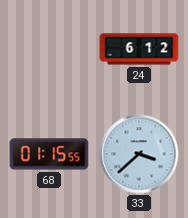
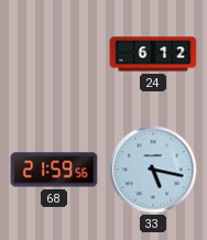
68: 01:15 -> 21:59 (54, 170)
33: 3:38 -> 5:17 (153, 170)
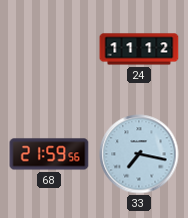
24: 6:12 -> 11:12 (139, 49)
33: 5:17 -> 7:17 (139, 154)
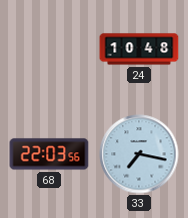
24: 11:12 -> 10:48 (139, 49)
68: 21:59 -> 22:03 (49, 154)
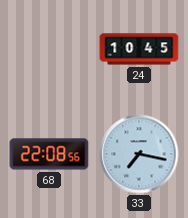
24: 10:48 -> 10:45 (139, 49)
68: 22:03 -> 22:08 (49, 154)
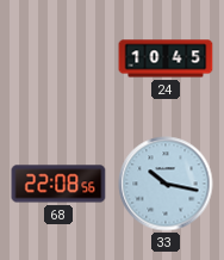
33: 7:17 -> 10:17 (166, 184)
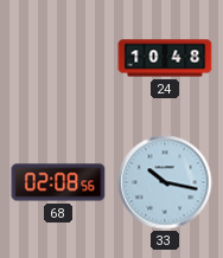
24: 10:45 -> 10:48 (165, 58)
68: 22:08 -> 02:08 (58, 182)
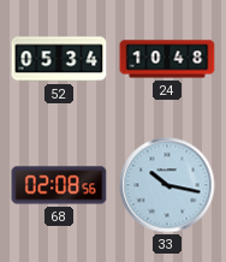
52: none -> 05:34 (59, 59)
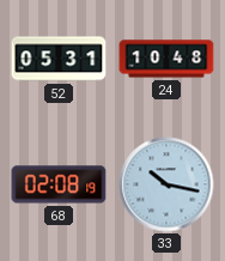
52: 05:34 -> 05:31 (59, 59)
68: 02:08:56 -> 02:08:19 (59, 184)
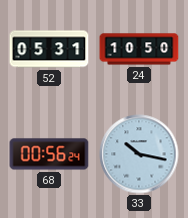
24: 10:48 -> 10:50 (139, 49)
68: 02:08 -> 00:56 (49, 154)
